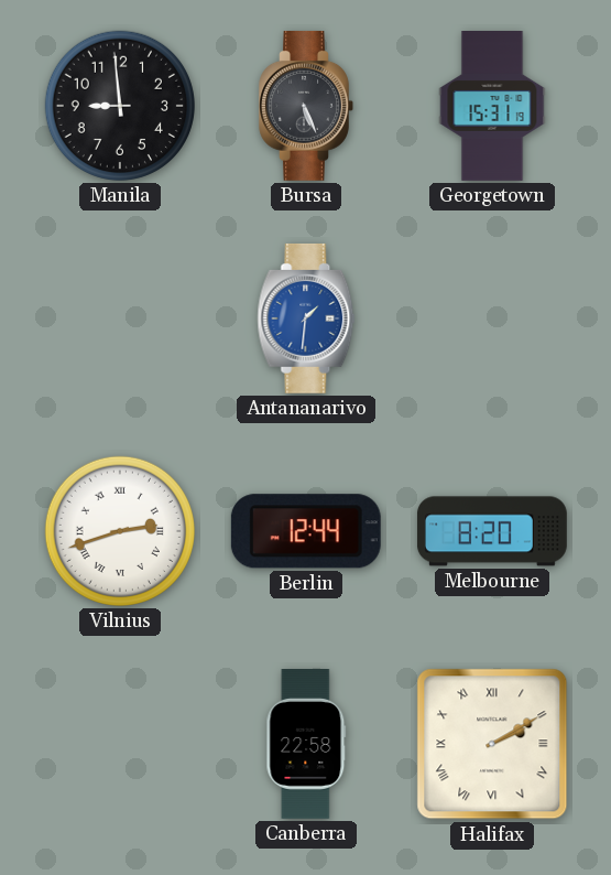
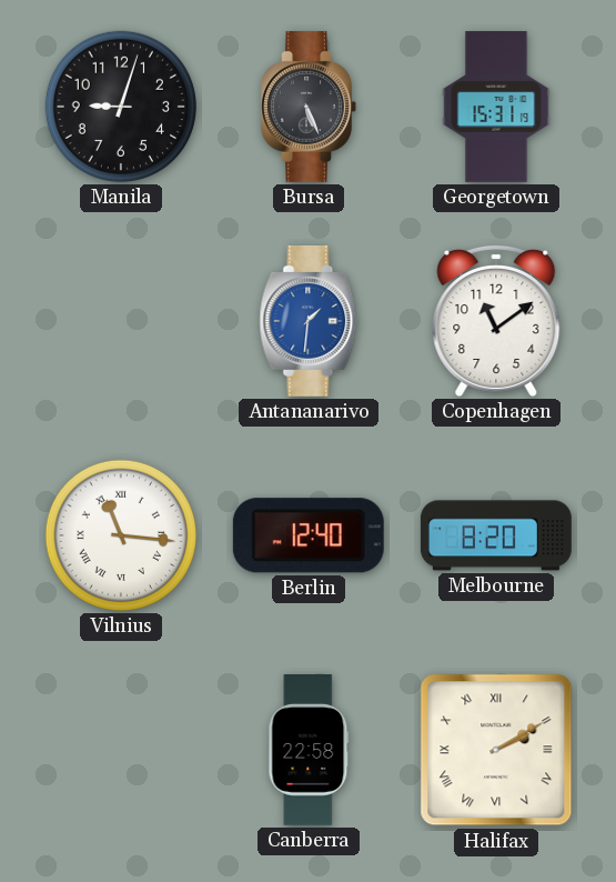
Manila: 8:59 -> 9:03 (121, 107)
Copenhagen: none -> 11:09 (496, 320)
Vilnius: 2:42 -> 11:16 (121, 535)
Berlin: 12:44 -> 12:40 (309, 535)
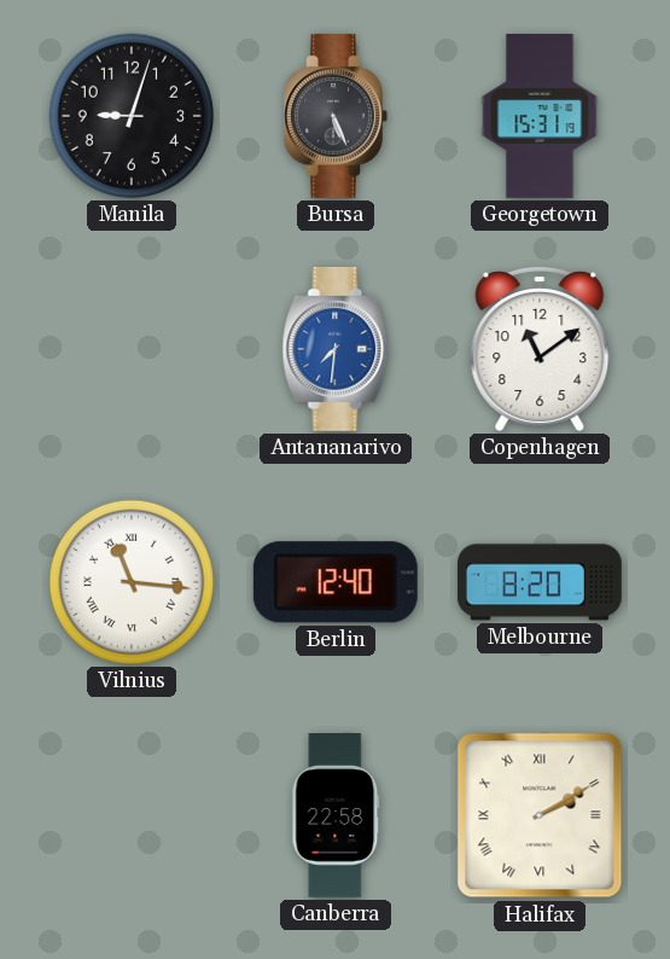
Antananarivo: 1:31 -> 7:31 (336, 349)
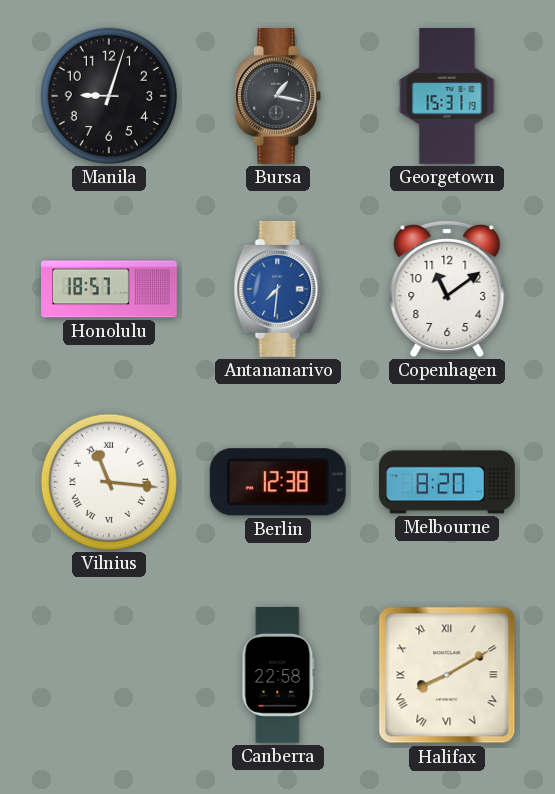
Bursa: 5:26 -> 1:17 (278, 96)
Honolulu: none -> 18:57 (110, 289)
Berlin: 12:40 -> 12:38 (278, 482)
Halifax: 2:10 -> 8:10 (447, 675)
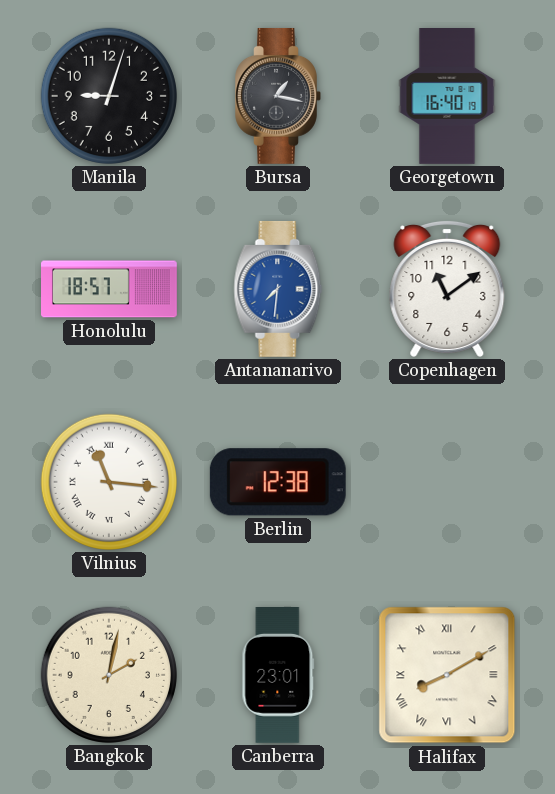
Georgetown: 15:31 -> 16:40 (447, 97)
Melbourne: 8:20 -> none (447, 482)
Bangkok: none -> 2:02 (109, 675)
Canberra: 22:58 -> 23:01 (278, 676)
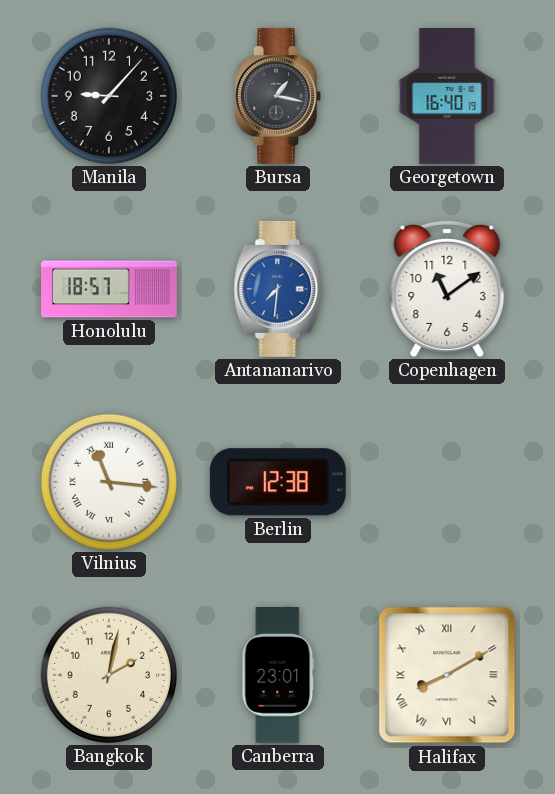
Manila: 9:03 -> 9:07 (109, 96)
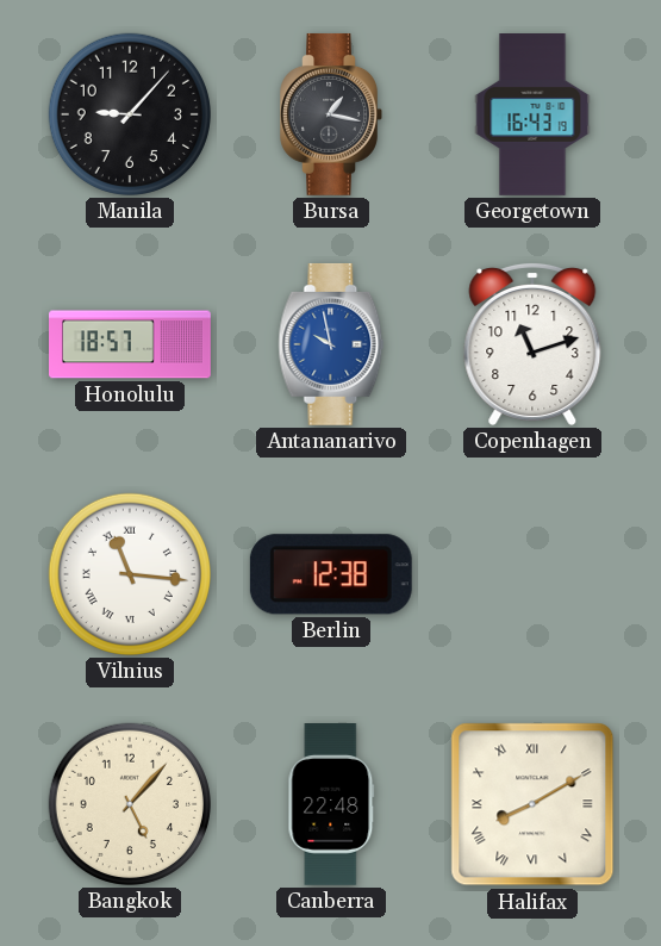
Georgetown: 16:40 -> 16:43 (532, 116)
Antananarivo: 7:31 -> 9:58 (331, 344)
Copenhagen: 11:09 -> 11:12 (532, 343)
Bangkok: 2:02 -> 5:07 (130, 804)
Canberra: 23:01 -> 22:48 (331, 805)
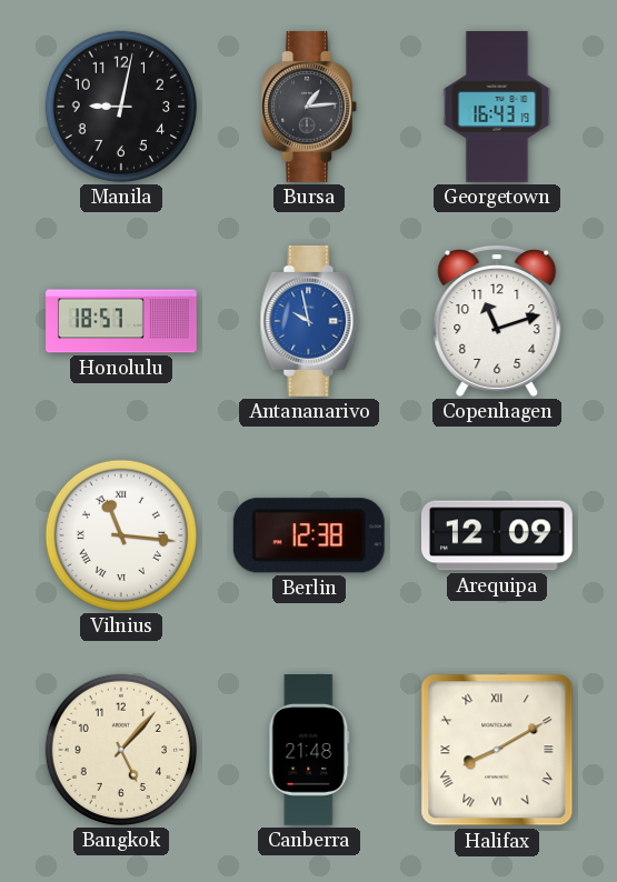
Manila: 9:07 -> 9:02 (121, 107)
Bursa: 1:17 -> 1:14 (309, 107)
Arequipa: none -> 12:09 (497, 535)
Canberra: 22:48 -> 21:48 (309, 751)
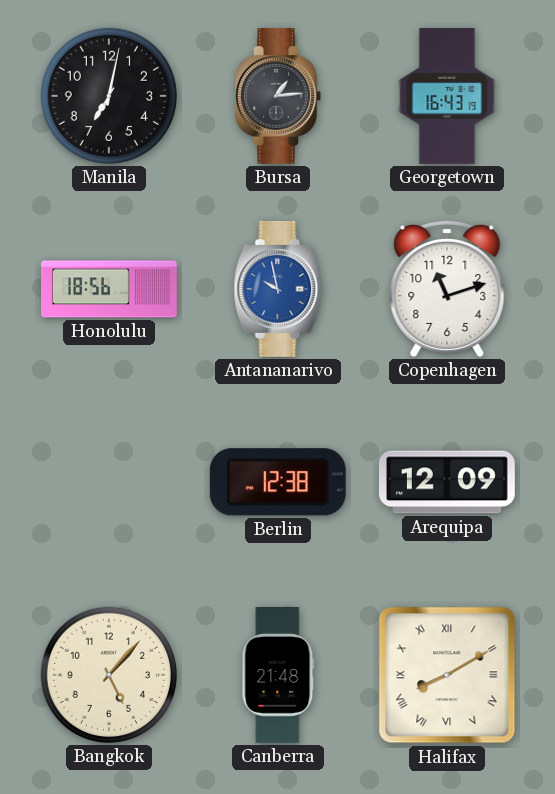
Manila: 9:02 -> 7:02 (109, 96)
Honolulu: 18:57 -> 18:56 (110, 289)
Vilnius: 11:16 -> none (121, 535)
